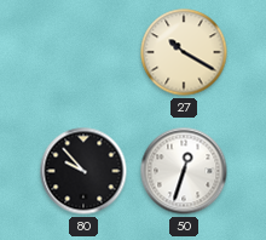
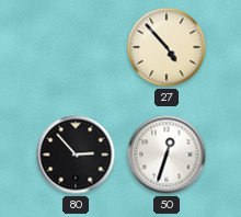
27: 10:20 -> 4:53 (167, 47)
80: 9:53 -> 2:53 (76, 155)
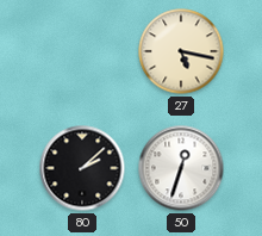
27: 4:53 -> 5:17 (181, 51)
80: 2:53 -> 2:08 (82, 168)
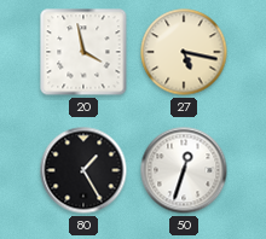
20: none -> 3:58 (83, 52)
80: 2:08 -> 1:25 (83, 170)
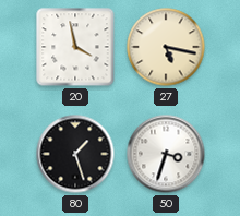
80: 1:25 -> 1:27 (75, 154)
50: 12:33 -> 3:33 (166, 154)
